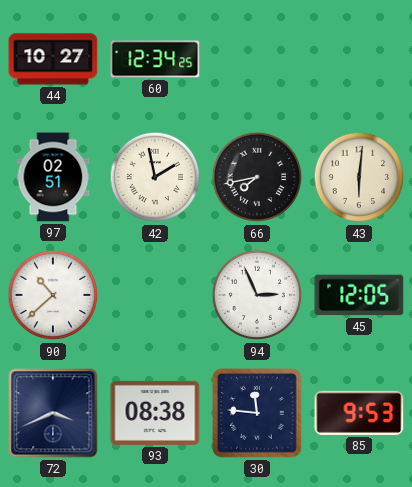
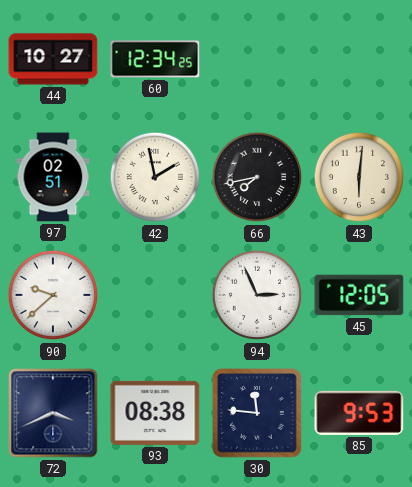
90: 10:38 -> 9:38 (53, 295)
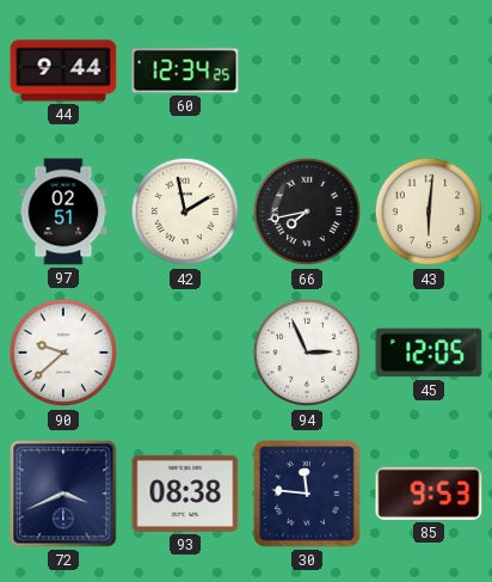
44: 10:27 -> 9:44 (63, 71)
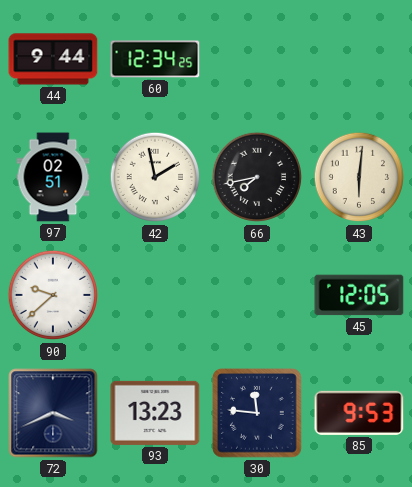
94: 2:56 -> none (307, 353)
93: 08:38 -> 13:23 (155, 413)
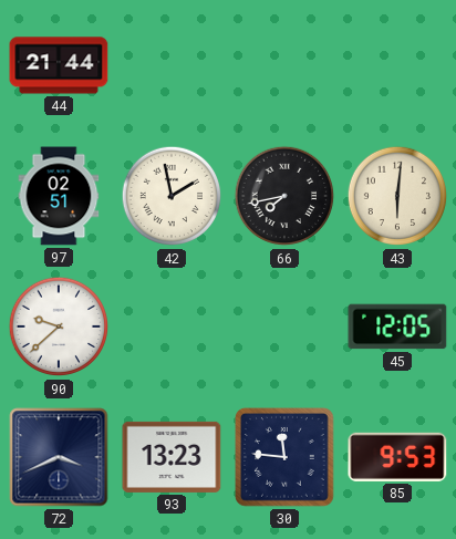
44: 9:44 -> 21:44 (59, 65)
60: 12:34 -> none (155, 59)
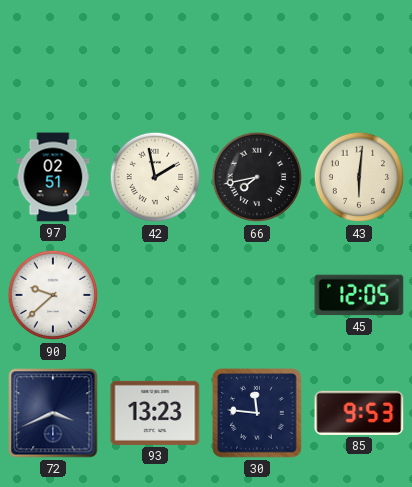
44: 21:44 -> none (59, 65)
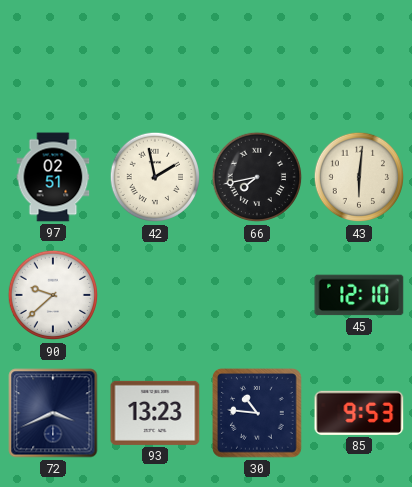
45: 12:05 -> 12:10 (359, 295)
30: 11:46 -> 10:46 (258, 414)
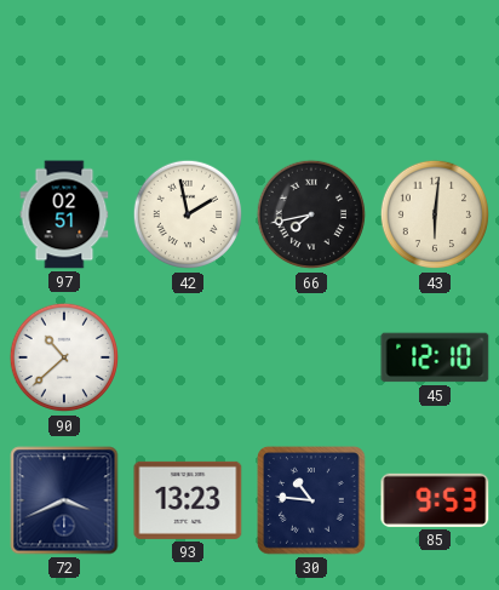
90: 9:38 -> 10:38 (64, 357)
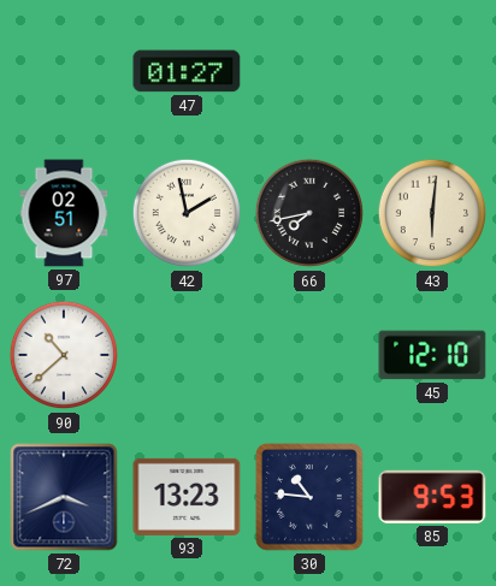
47: none -> 01:27 (187, 71)
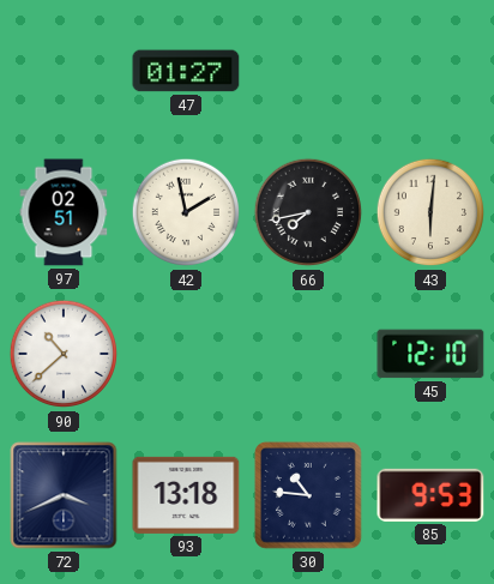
93: 13:23 -> 13:18 (186, 495)
